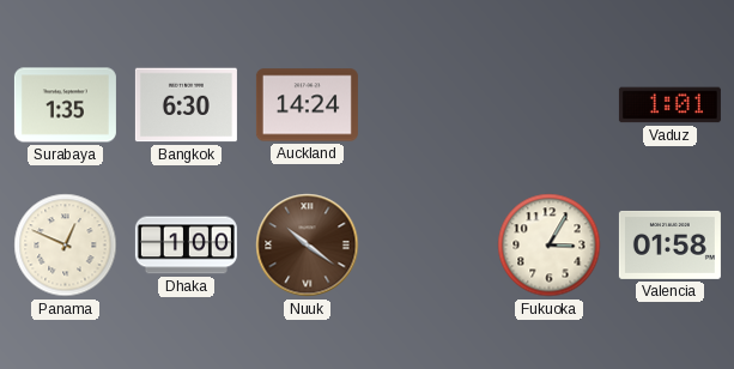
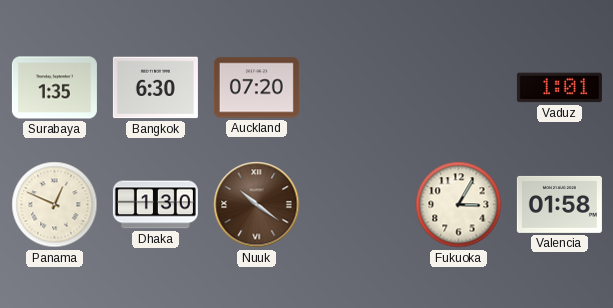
Auckland: 14:24 -> 07:20 (256, 88)
Dhaka: 1:00 -> 1:30 (155, 205)
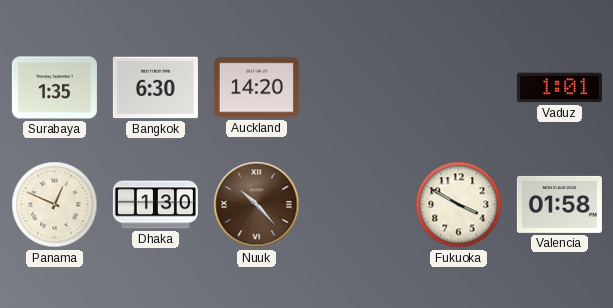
Auckland: 07:20 -> 14:20 (256, 88)
Nuuk: 10:21 -> 10:23 (257, 205)
Fukuoka: 3:05 -> 3:50 (459, 205)
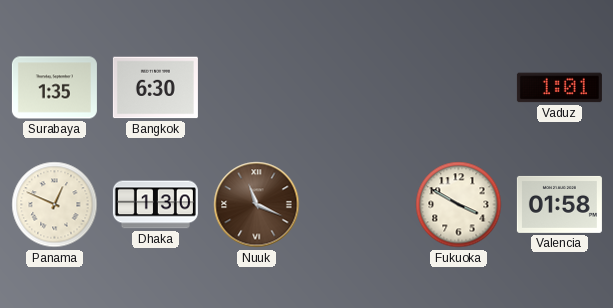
Auckland: 14:20 -> none (256, 88)
Nuuk: 10:23 -> 11:19 (257, 205)
